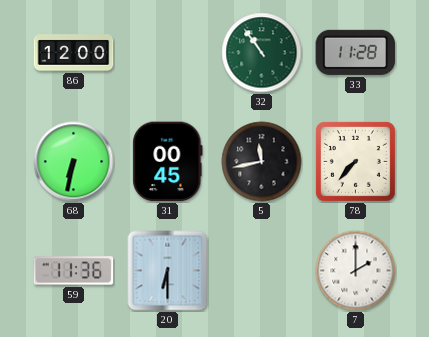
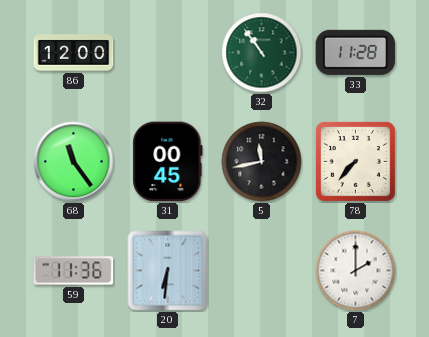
68: 6:32 -> 11:24 (74, 162)
20: 6:30 -> 6:31 (168, 271)
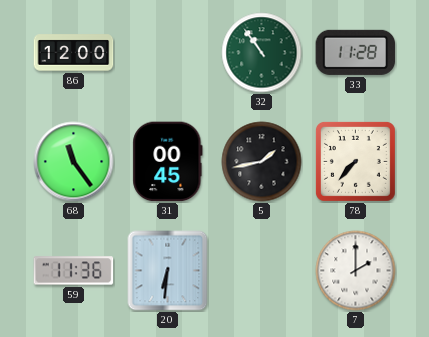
5: 11:43 -> 1:43 (262, 162)
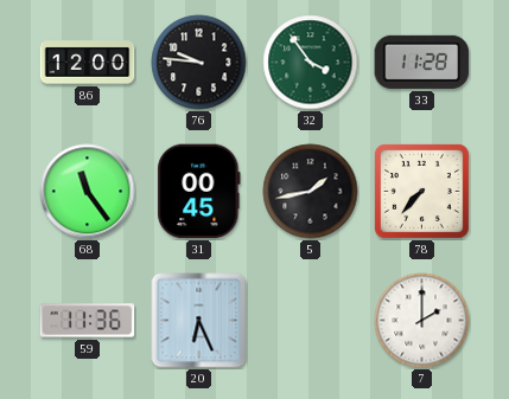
76: none -> 9:46 (199, 63)
32: 10:54 -> 3:54 (311, 63)
20: 6:31 -> 6:26 (199, 321)
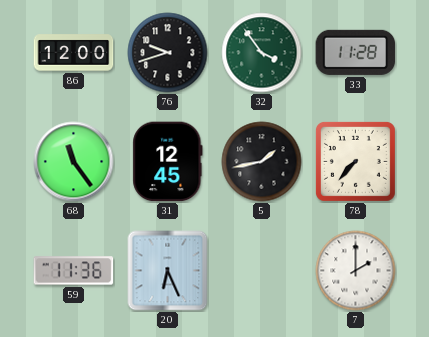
76: 9:46 -> 9:42 (168, 53)
31: 00:45 -> 12:45 (168, 162)
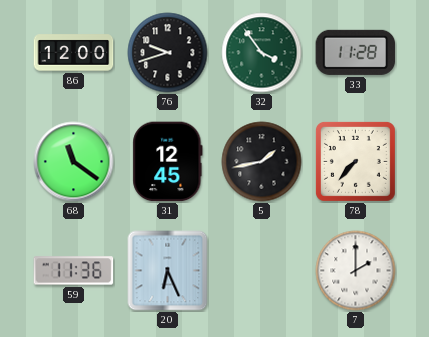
68: 11:24 -> 11:21 (74, 162)
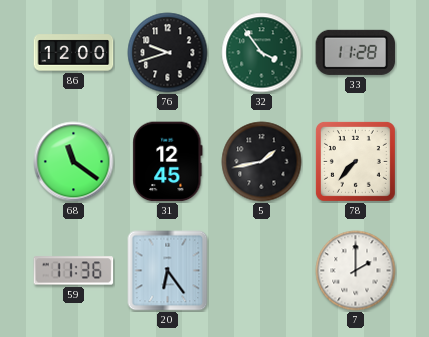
20: 6:26 -> 6:24 (168, 271)
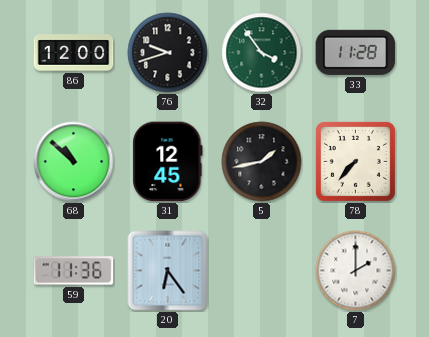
68: 11:21 -> 10:52 (74, 162)
